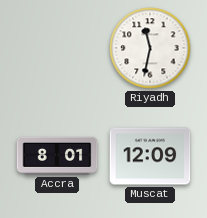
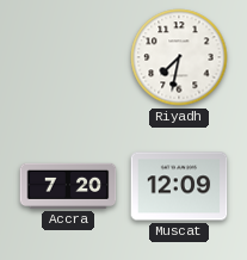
Riyadh: 11:32 -> 7:32 (179, 57)
Accra: 8:01 -> 7:20 (68, 186)
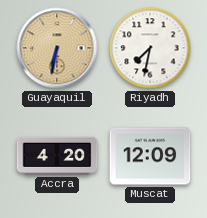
Guayaquil: none -> 6:32 (57, 48)
Accra: 7:20 -> 4:20 (57, 156)
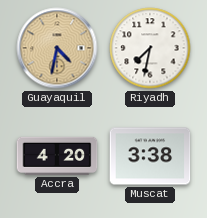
Guayaquil: 6:32 -> 4:32 (57, 48)
Muscat: 12:09 -> 3:38 (150, 156)
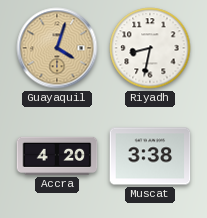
Guayaquil: 4:32 -> 4:03 (57, 48)
Riyadh: 7:32 -> 8:32 (150, 48)
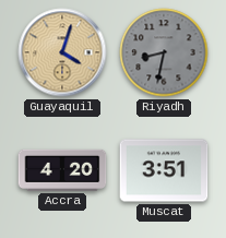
Riyadh dial: white -> grey (164, 52)
Muscat: 3:38 -> 3:51 (164, 170)
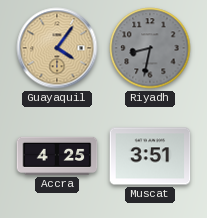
Guayaquil: 4:03 -> 4:06 (57, 48)
Accra: 4:20 -> 4:25 (57, 156)
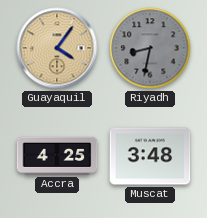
Muscat: 3:51 -> 3:48 (150, 156)
